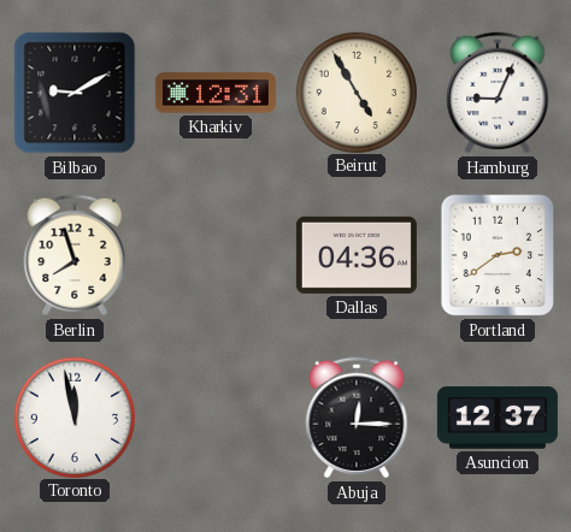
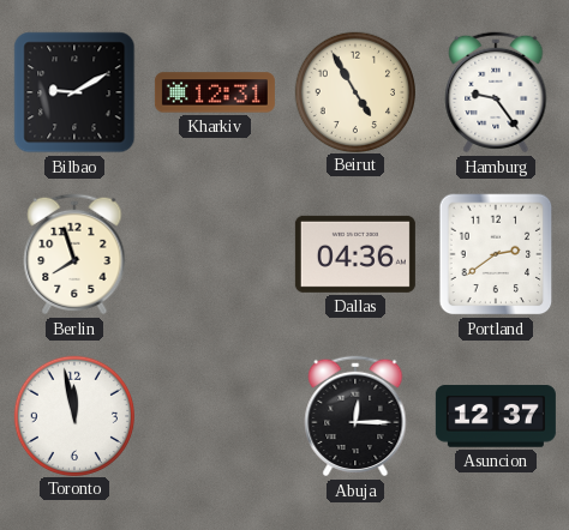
Hamburg: 9:04 -> 9:24 (496, 92)
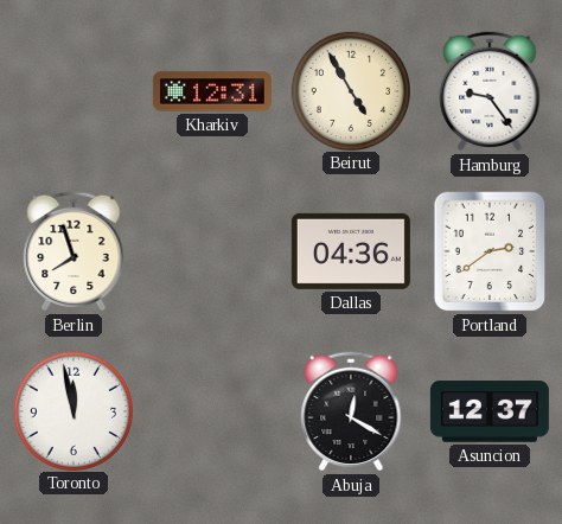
Bilbao: 9:10 -> none (74, 92)
Abuja: 12:15 -> 12:20 (351, 411)
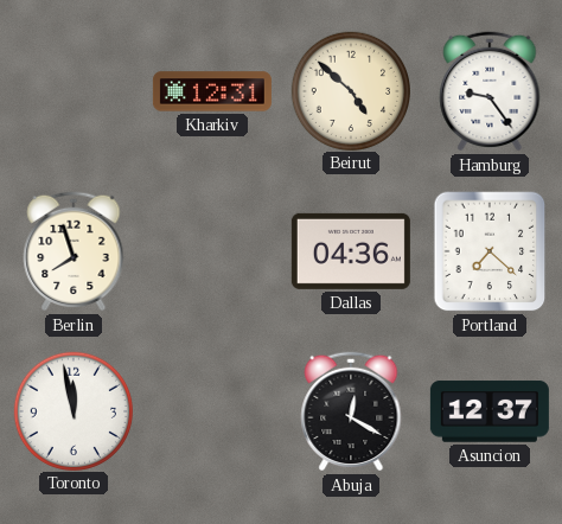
Beirut: 4:55 -> 4:52 (350, 90)
Portland: 2:39 -> 7:22 (490, 251)
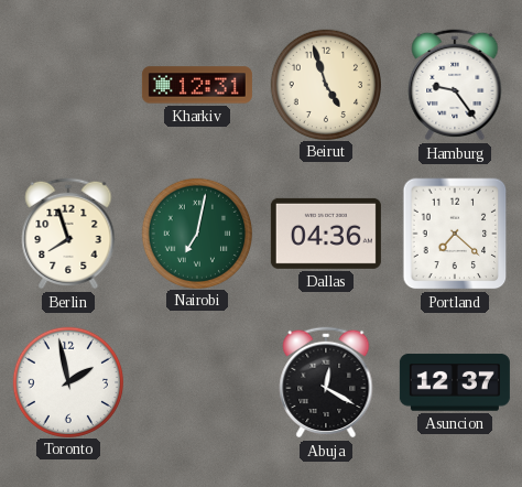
Beirut: 4:52 -> 4:57 (325, 84)
Nairobi: none -> 7:02 (196, 232)
Toronto: 11:58 -> 1:58 (67, 381)
